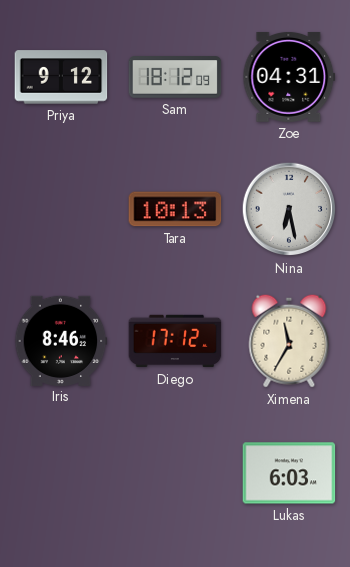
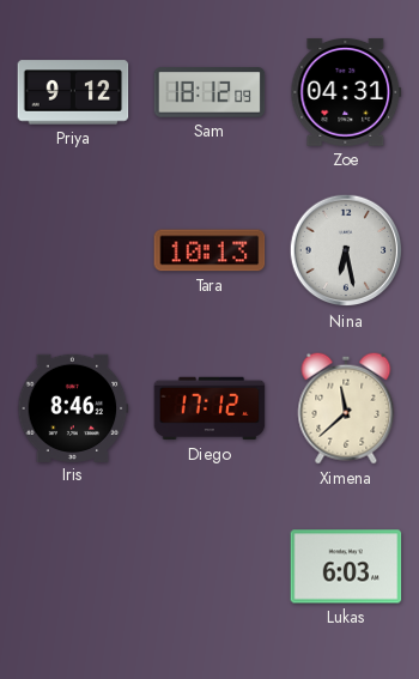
Ximena: 11:35 -> 11:38 (346, 408)
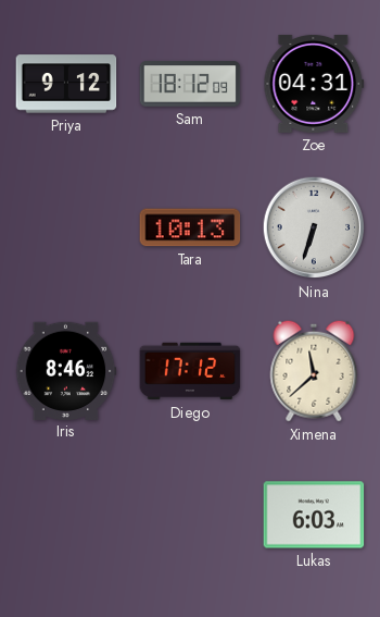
Nina: 6:28 -> 6:33 (314, 227)
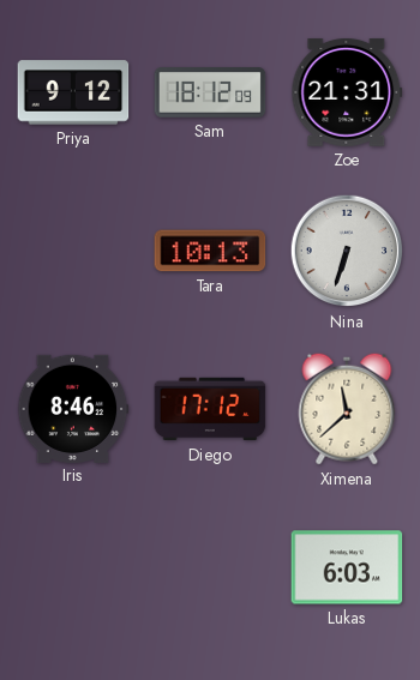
Zoe: 04:31 -> 21:31 (347, 92)
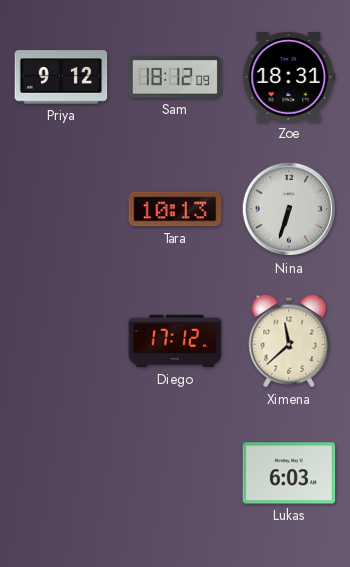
Zoe: 21:31 -> 18:31 (289, 77)
Iris: 8:46 -> none (73, 408)
